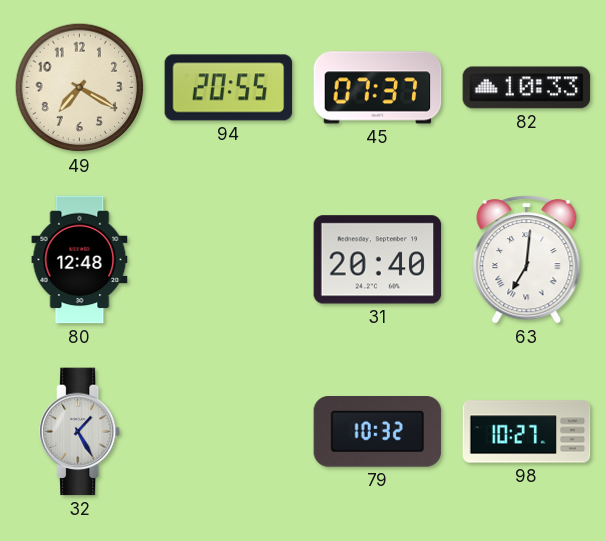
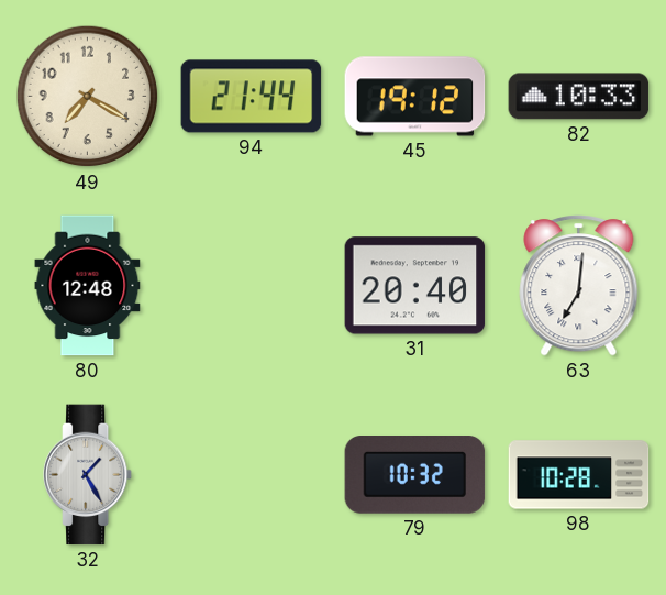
94: 20:55 -> 21:44 (252, 97)
45: 07:37 -> 19:12 (415, 97)
98: 10:27 -> 10:28 (579, 475)
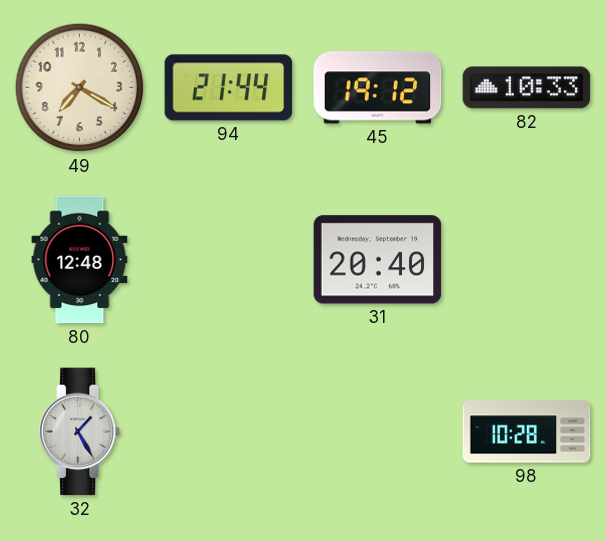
63: 7:01 -> none (579, 286)
79: 10:32 -> none (415, 475)
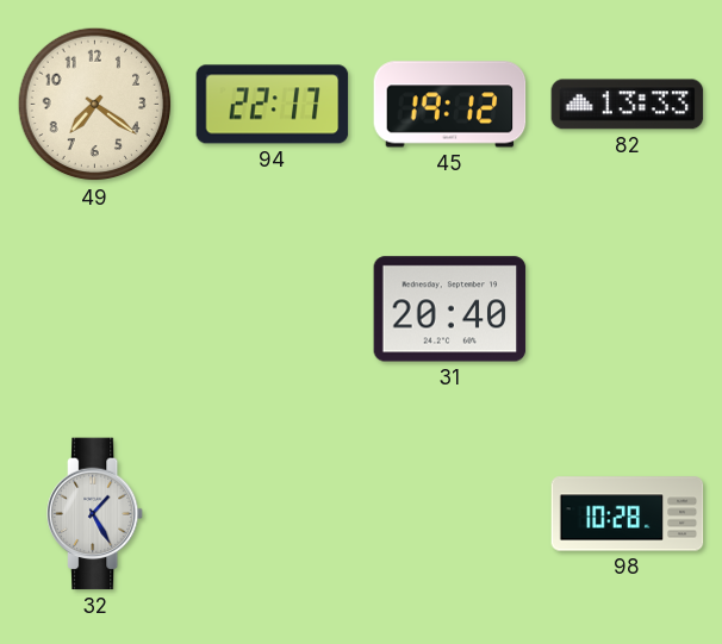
49: 7:20 -> 7:21 (95, 105)
94: 21:44 -> 22:17 (273, 105)
82: 10:33 -> 13:33 (628, 105)
80: 12:48 -> none (80, 260)
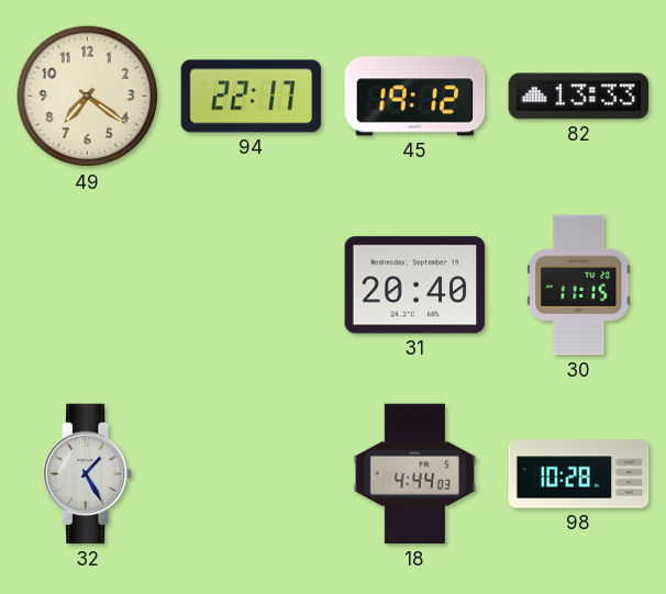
30: none -> 11:15 (579, 285)
18: none -> 4:44 (415, 474)
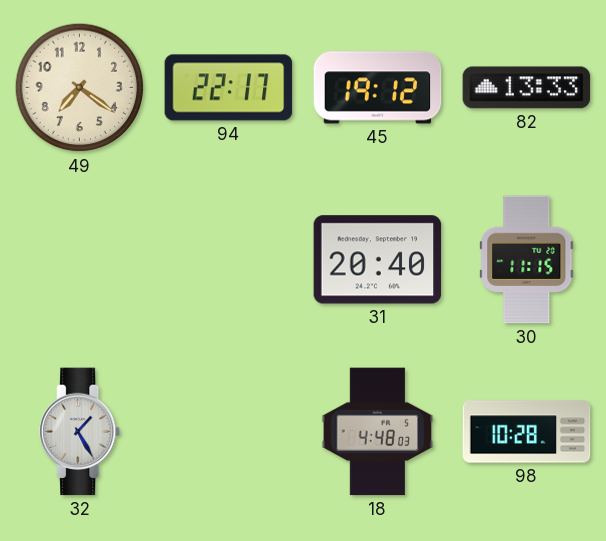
18: 4:44 -> 4:48 (378, 432)
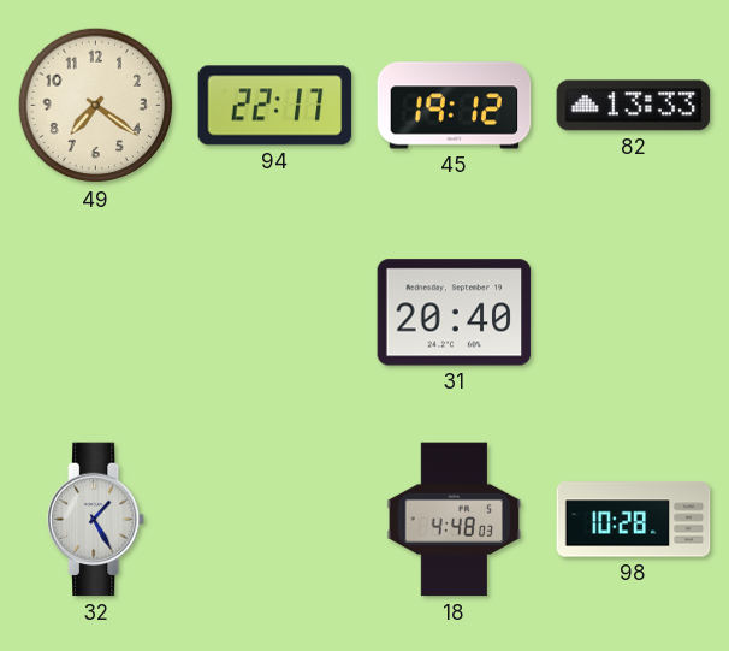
30: 11:15 -> none (527, 260)
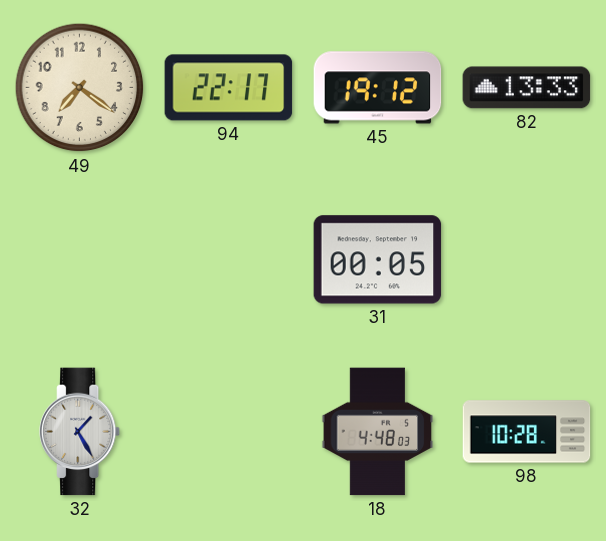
31: 20:40 -> 00:05 (378, 260)
